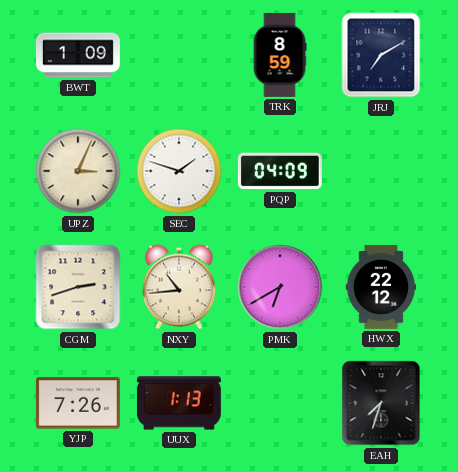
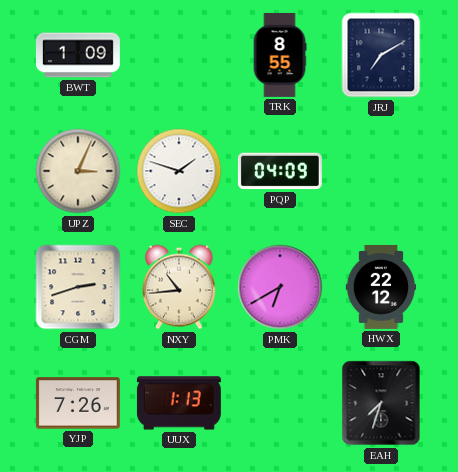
TRK: 8:59 -> 8:55 (280, 55)
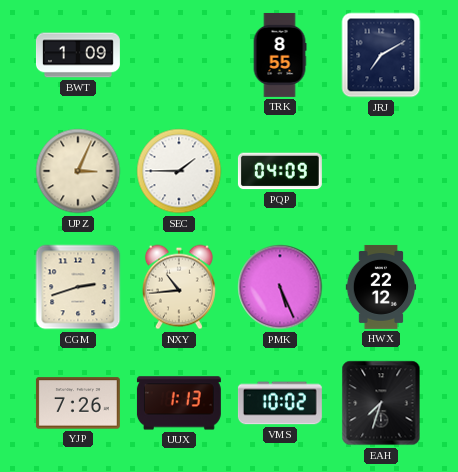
SEC: 1:48 -> 1:45 (179, 171)
PMK: 6:40 -> 5:26 (280, 287)
VMS: none -> 10:02 (280, 403)
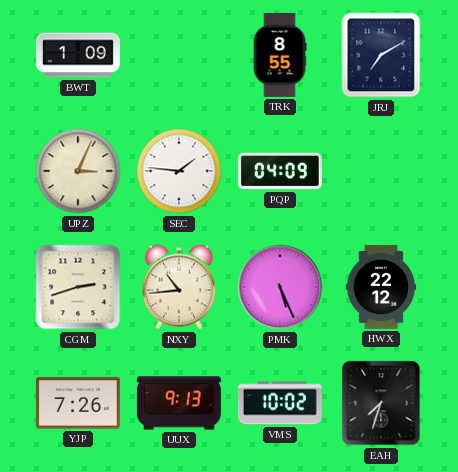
SEC: 1:45 -> 1:46 (179, 171)
UUX: 1:13 -> 9:13 (179, 403)
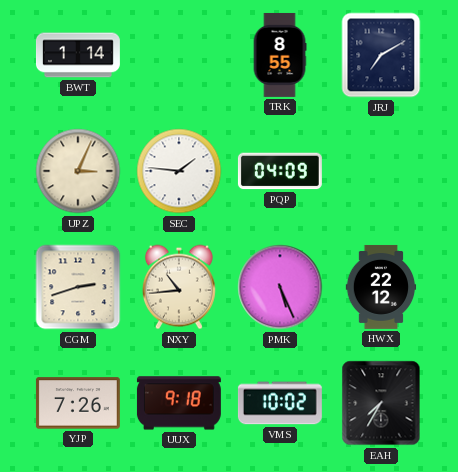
BWT: 1:09 -> 1:14 (78, 55)
UUX: 9:13 -> 9:18 (179, 403)
EAH: 7:33 -> 7:35 (381, 403)
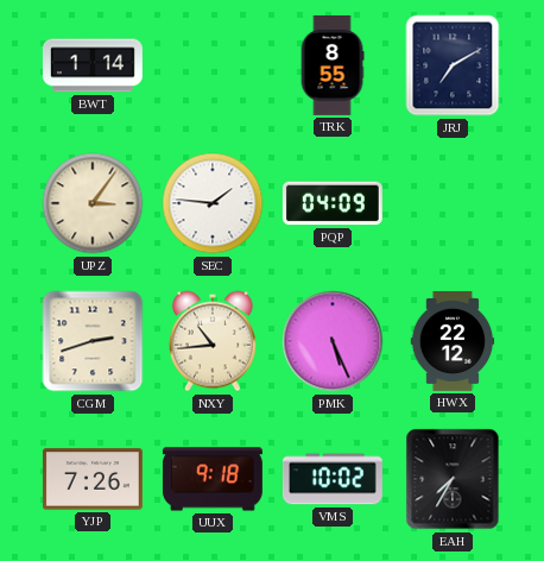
UPZ: 3:04 -> 3:06 (93, 203)
